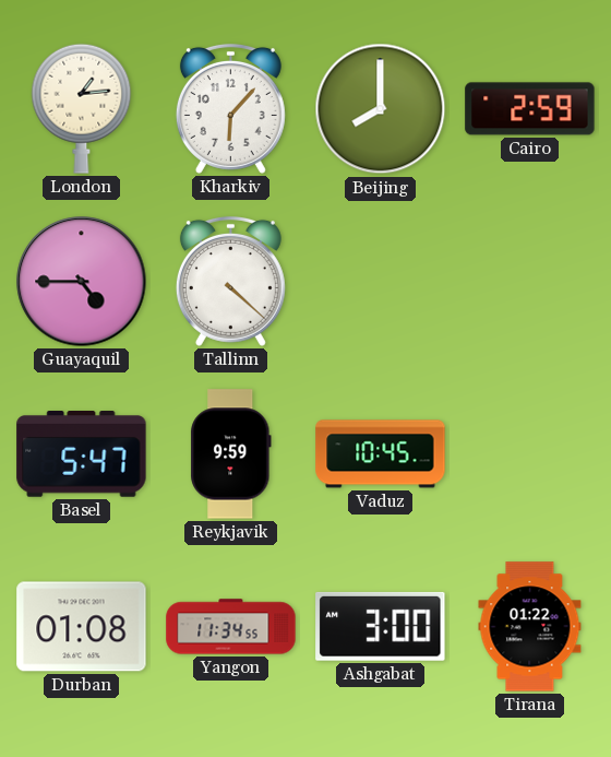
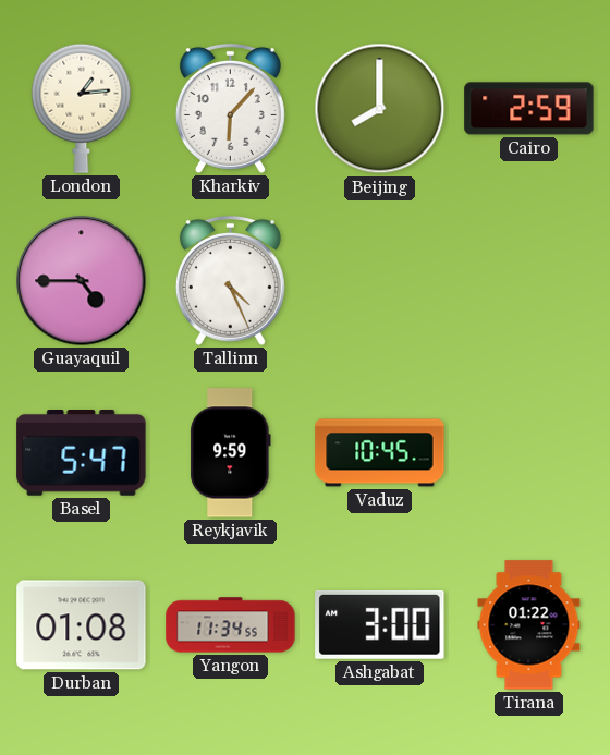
Tallinn: 4:22 -> 4:26 (230, 280)
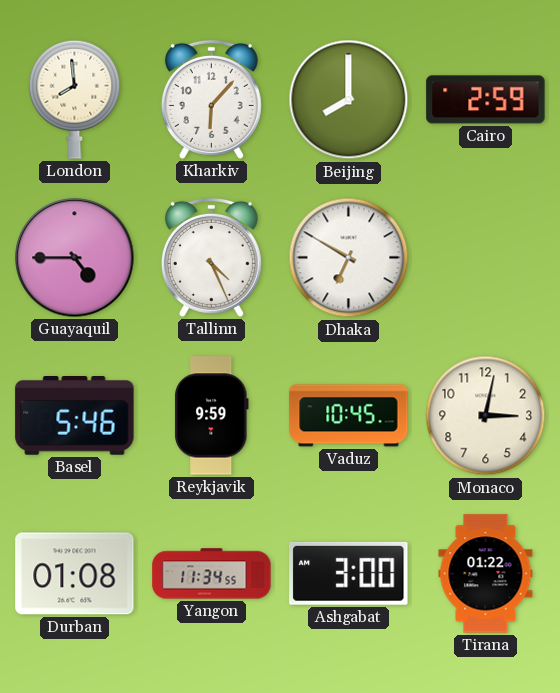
London: 1:14 -> 7:59 (75, 99)
Dhaka: none -> 6:50 (349, 258)
Basel: 5:47 -> 5:46 (75, 416)
Monaco: none -> 3:02 (486, 416)
